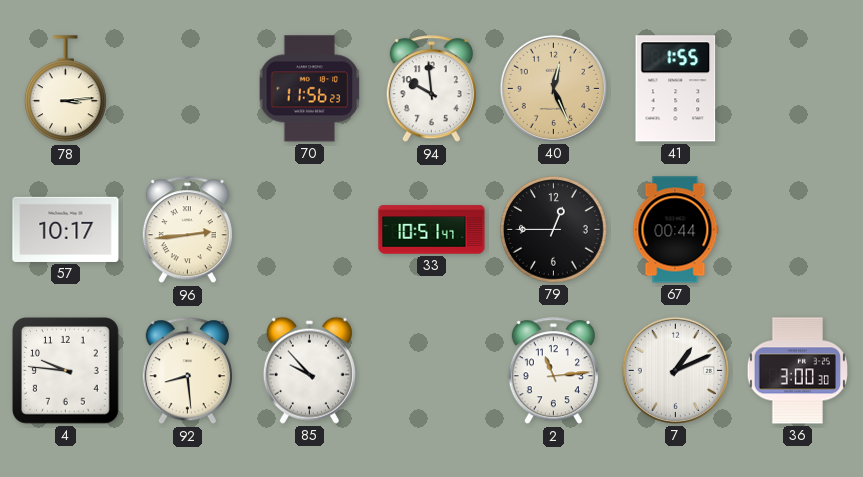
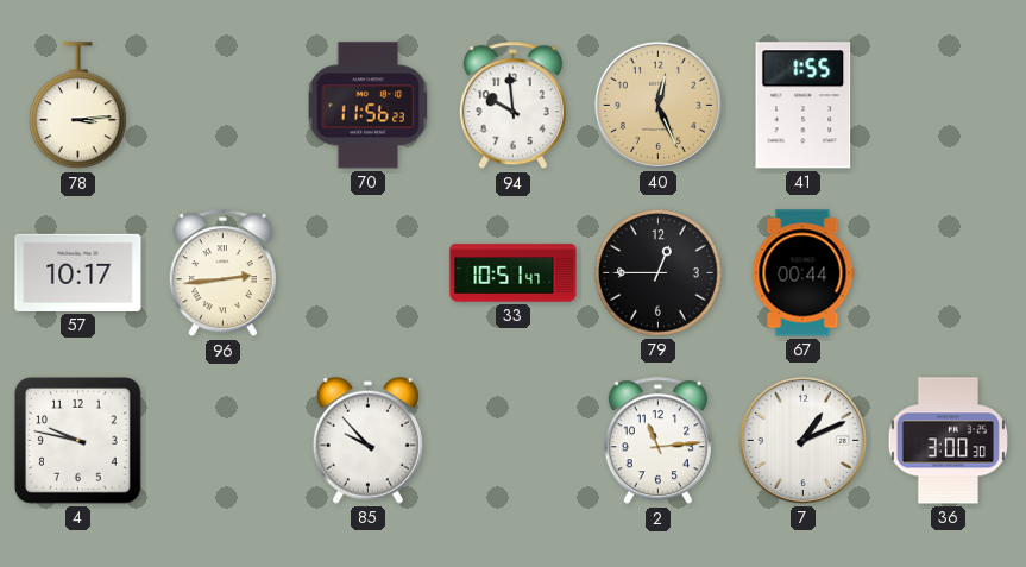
4: 9:46 -> 9:47 (78, 441)
92: 8:29 -> none (187, 371)
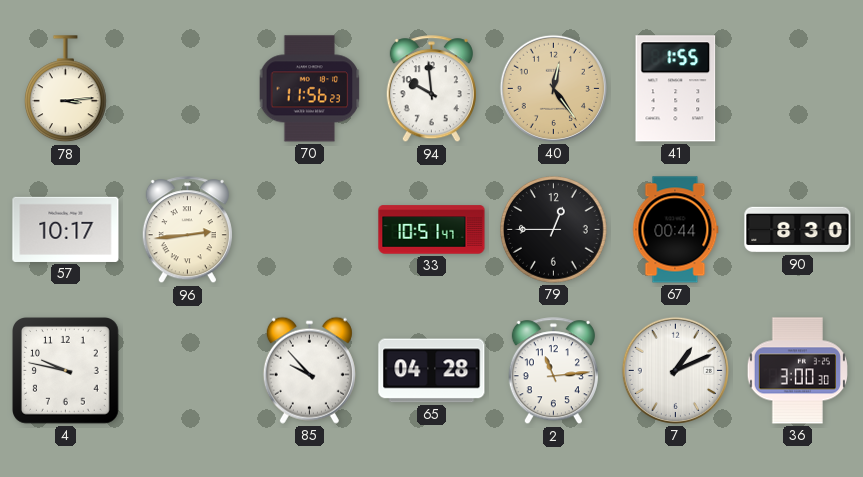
40: 12:26 -> 12:24 (553, 88)
90: none -> 8:30 (798, 230)
65: none -> 04:28 (432, 371)
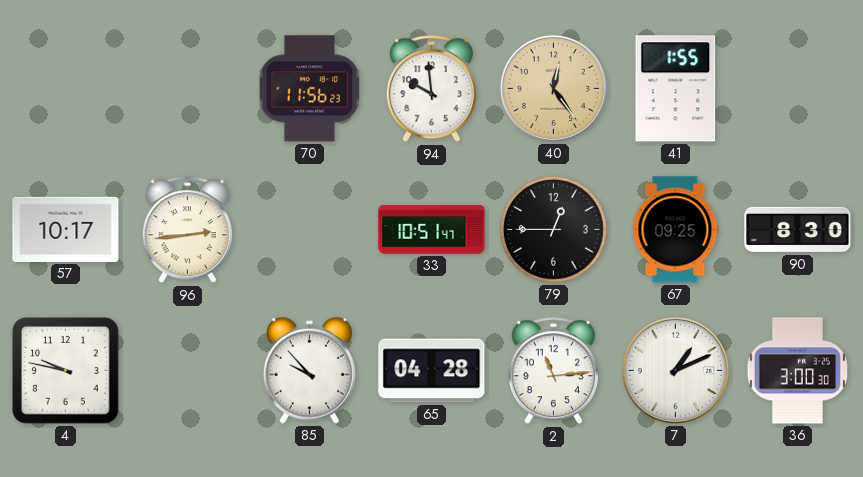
78: 3:14 -> none (65, 89)
67: 00:44 -> 09:25 (675, 230)
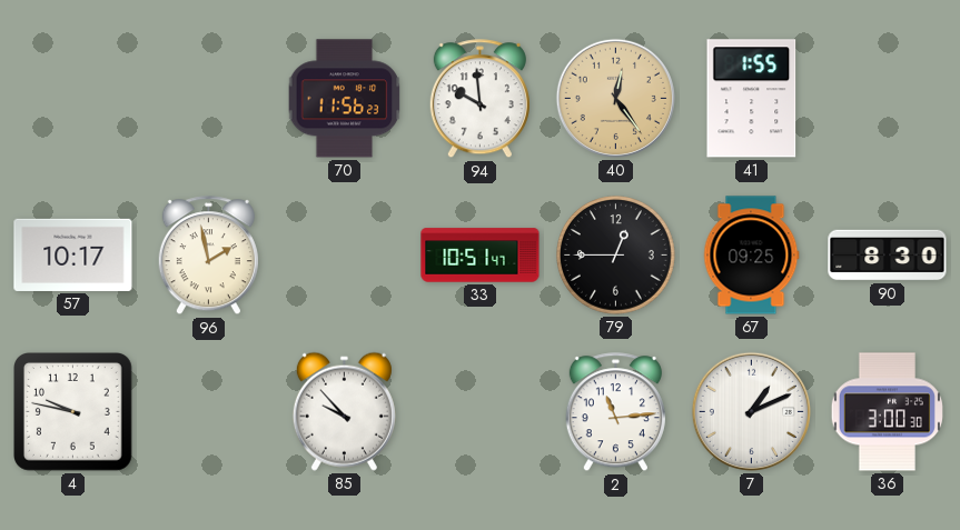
96: 2:44 -> 1:58 (208, 256)
65: 04:28 -> none (432, 371)
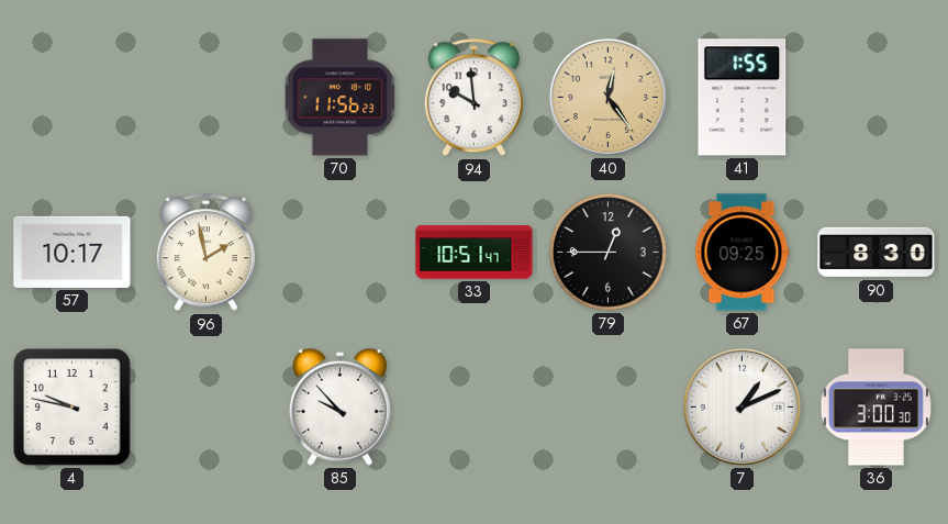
2: 11:14 -> none (615, 412)
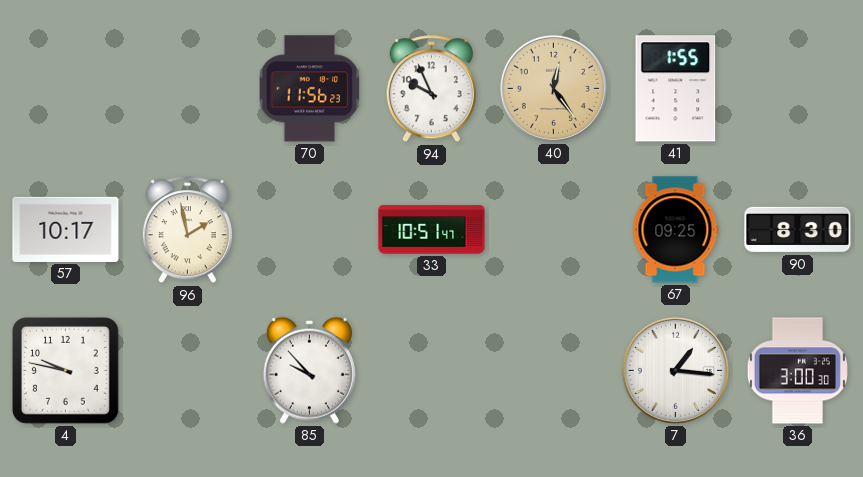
94: 9:59 -> 9:56 (431, 89)
79: 12:45 -> none (609, 253)
7: 1:11 -> 1:16 (675, 370)
